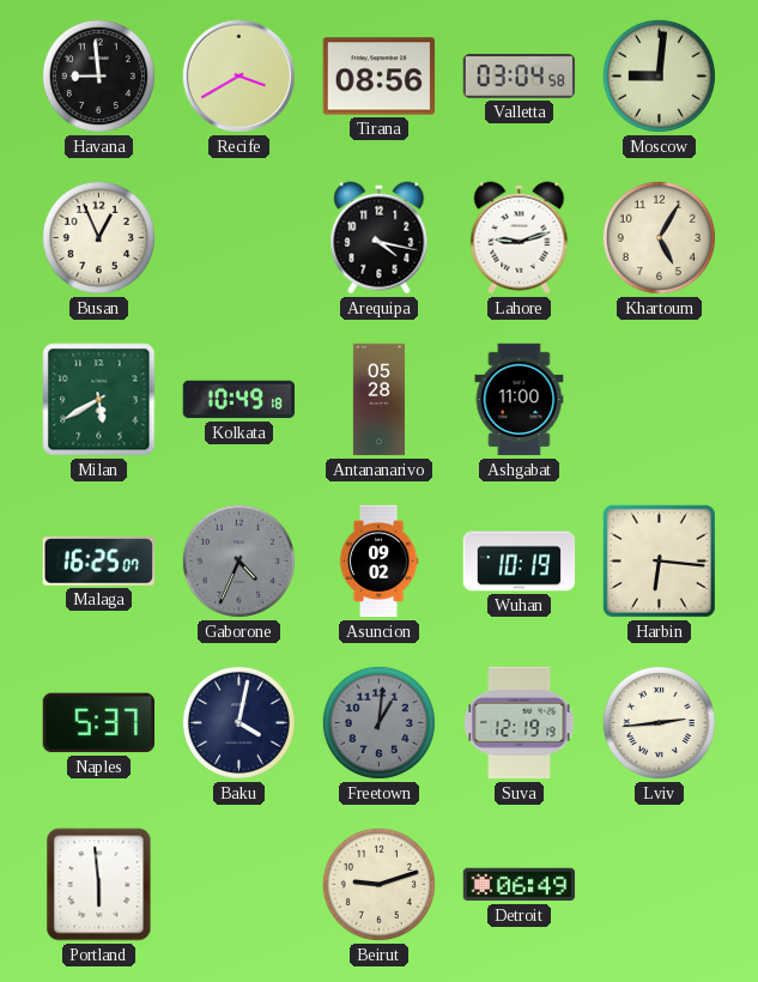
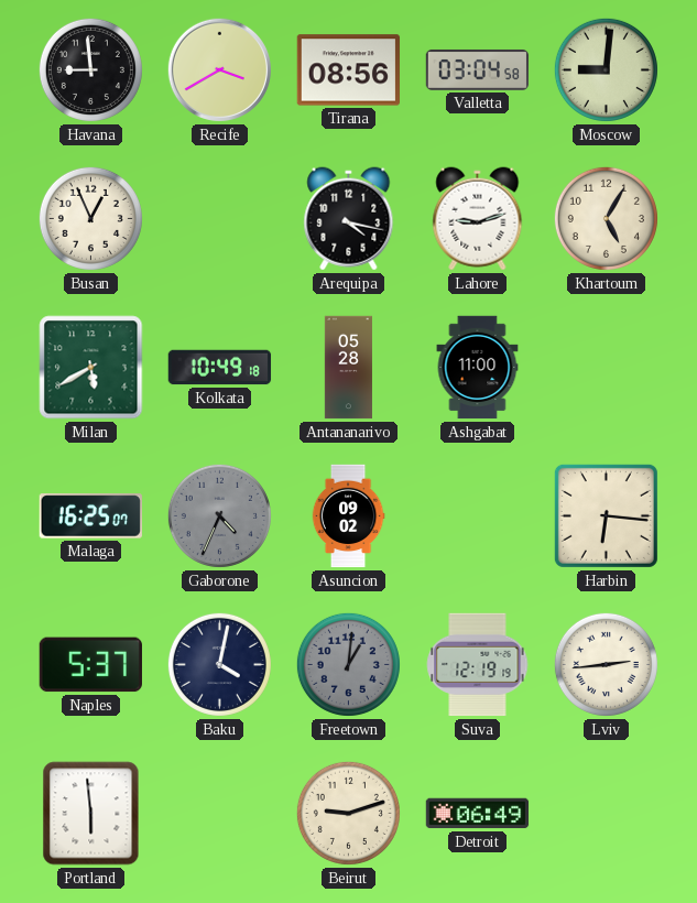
Wuhan: 10:19 -> none (520, 562)
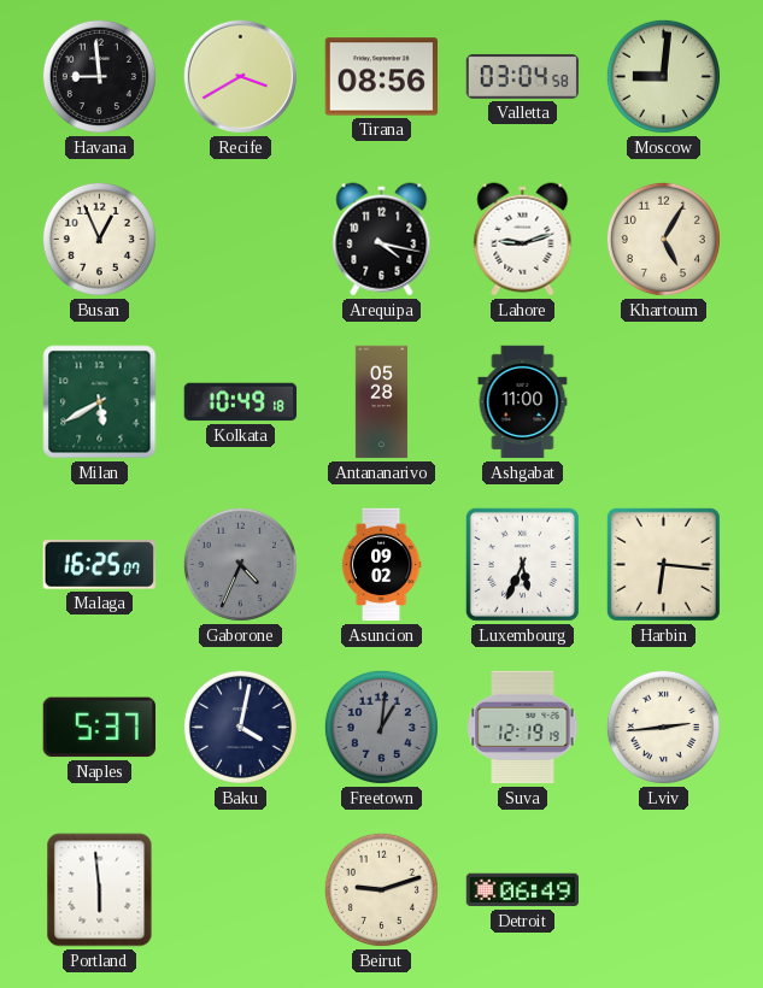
Luxembourg: none -> 5:34 (522, 564)
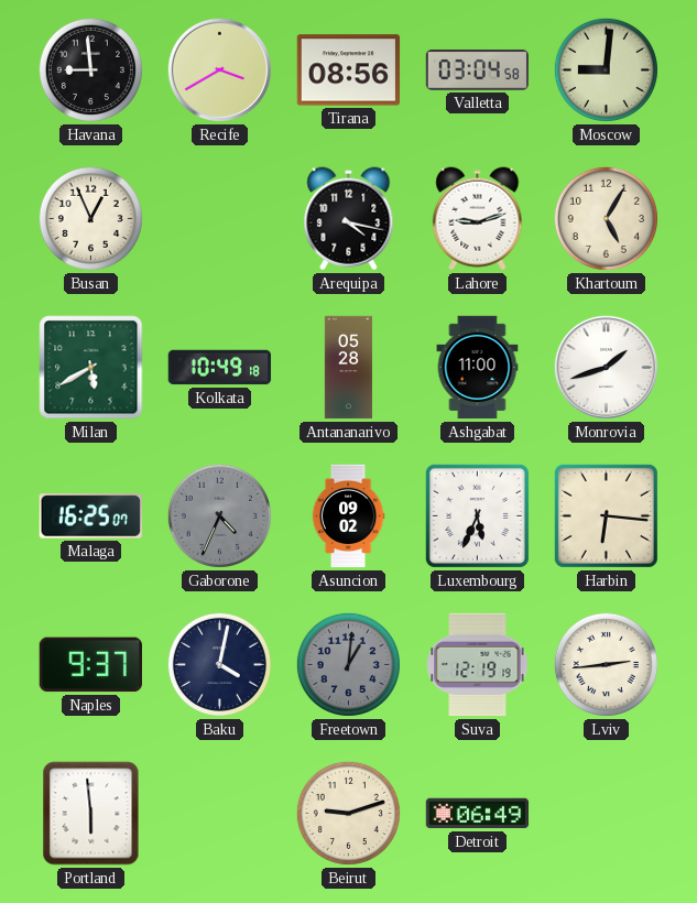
Monrovia: none -> 1:42 (606, 367)
Naples: 5:37 -> 9:37 (90, 665)
